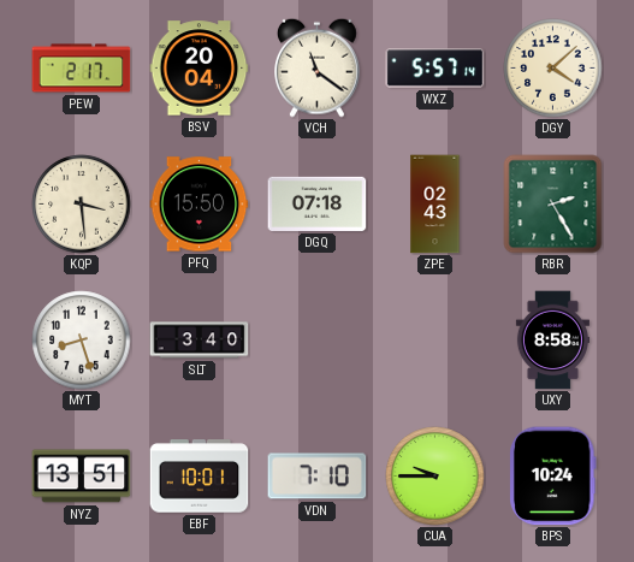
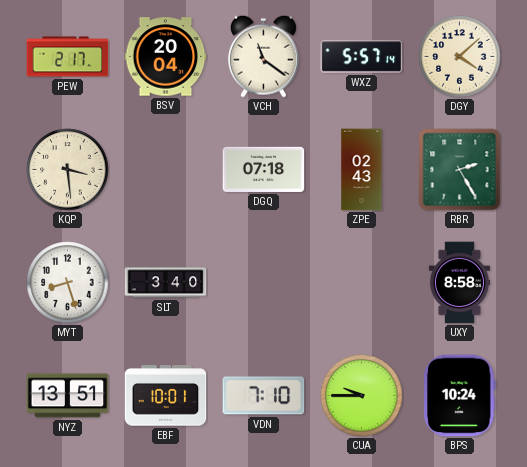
PFQ: 15:50 -> none (200, 205)
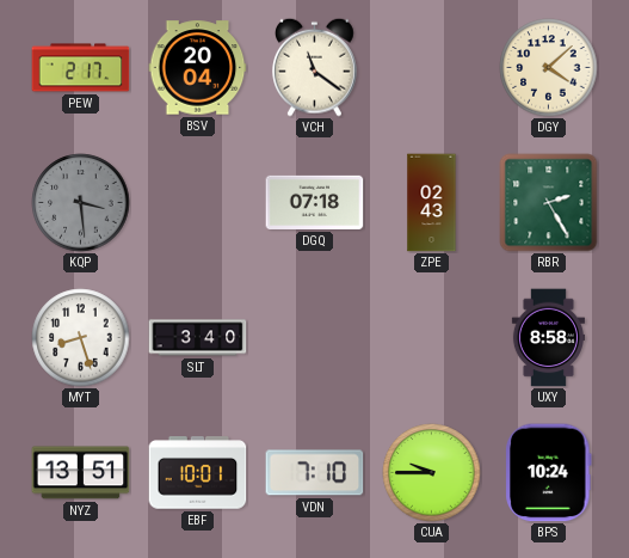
WXZ: 5:57 -> none (362, 57)
KQP dial: cream -> grey (81, 203)
